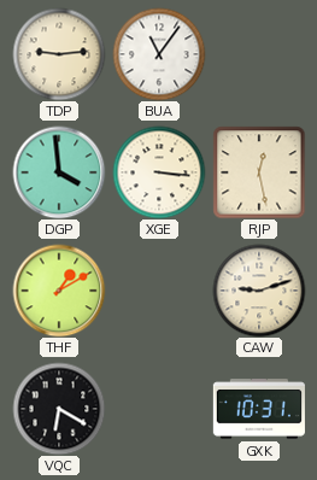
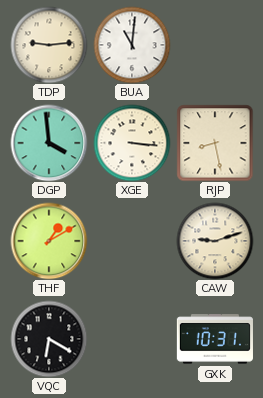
BUA: 11:06 -> 11:01 (132, 45)
RJP: 12:28 -> 8:28 (215, 143)
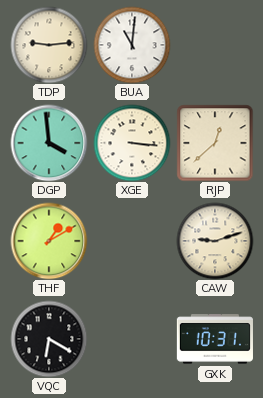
RJP: 8:28 -> 12:38 (215, 143)
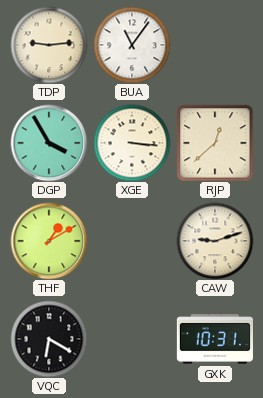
BUA: 11:01 -> 11:06 (132, 45)
DGP: 3:59 -> 3:55 (49, 143)
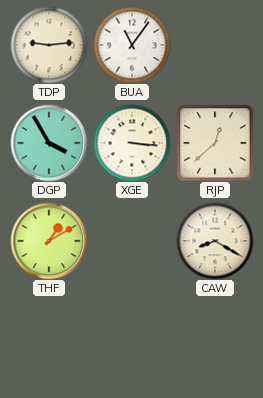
CAW: 9:12 -> 8:20 (215, 241)
VQC: 6:20 -> none (49, 339)
GXK: 10:31 -> none (215, 339)
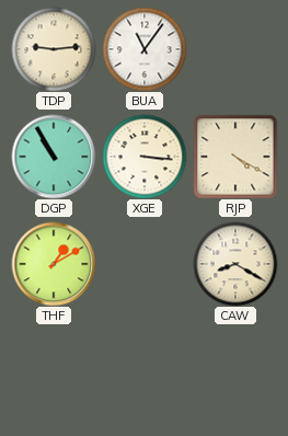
DGP: 3:55 -> 10:55 (54, 157)
RJP: 12:38 -> 4:20 (235, 157)
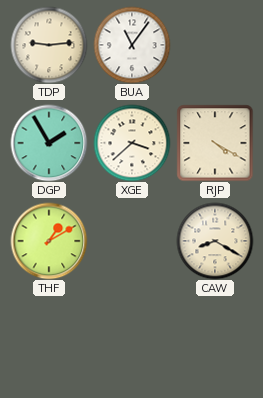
DGP: 10:55 -> 1:55 (49, 143)
XGE: 3:16 -> 3:38 (132, 143)
